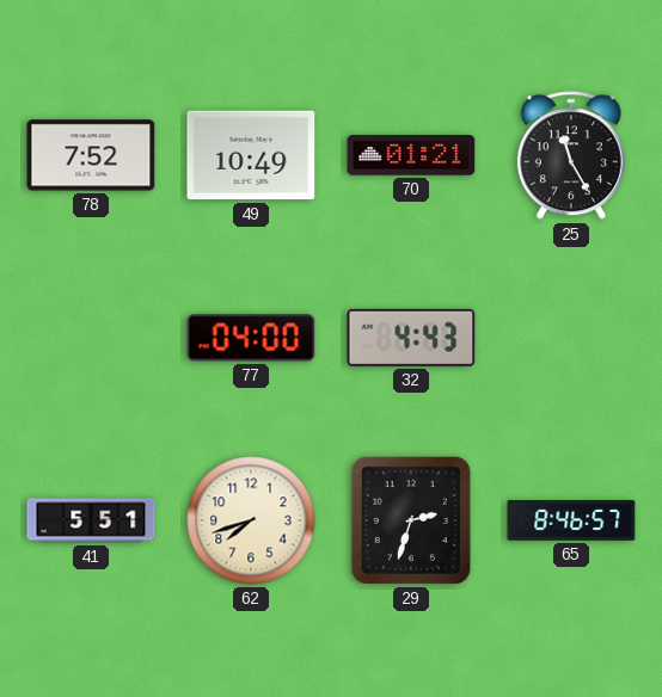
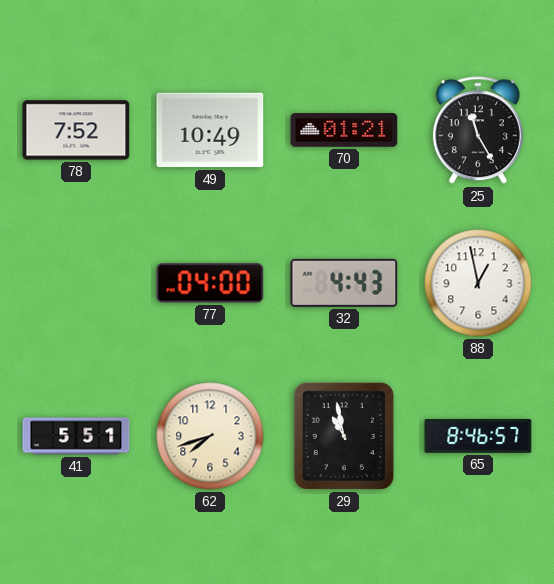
88: none -> 12:58 (478, 283)
29: 2:33 -> 10:58 (344, 436)
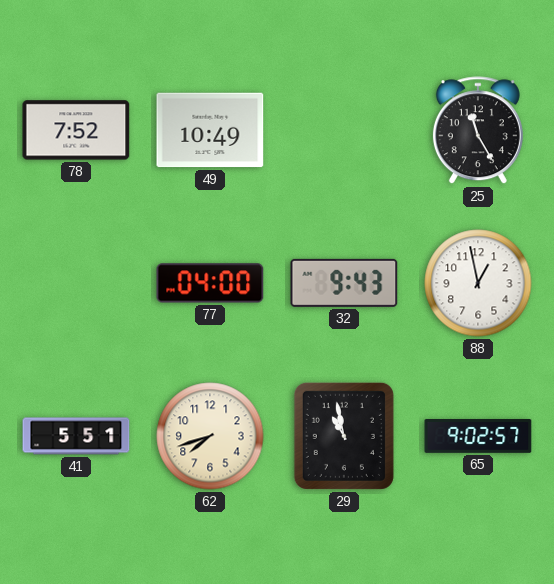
70: 01:21 -> none (344, 130)
32: 4:43 -> 9:43 (344, 283)
65: 8:46 -> 9:02 (478, 437)
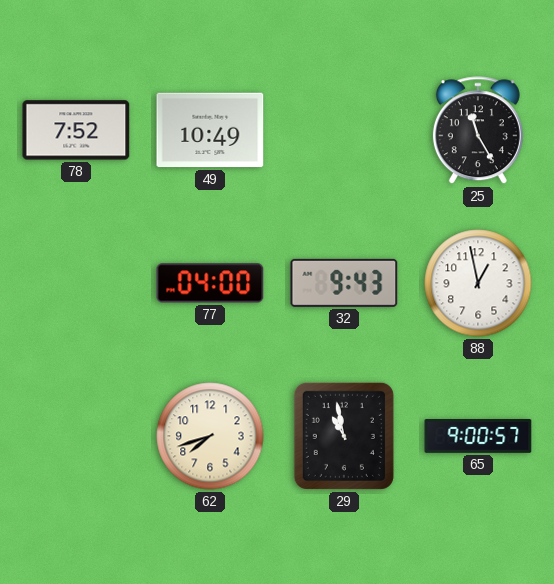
41: 5:51 -> none (76, 436)
65: 9:02 -> 9:00 (478, 437)
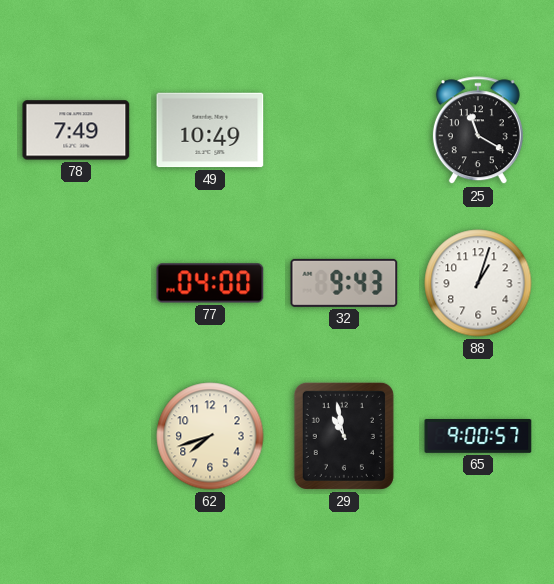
78: 7:52 -> 7:49 (76, 130)
25: 11:25 -> 11:20 (478, 131)
88: 12:58 -> 1:03 (478, 283)
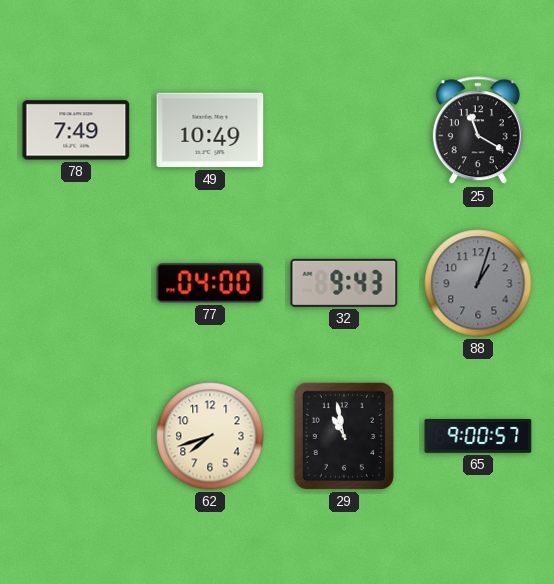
88 dial: white -> grey (478, 283)
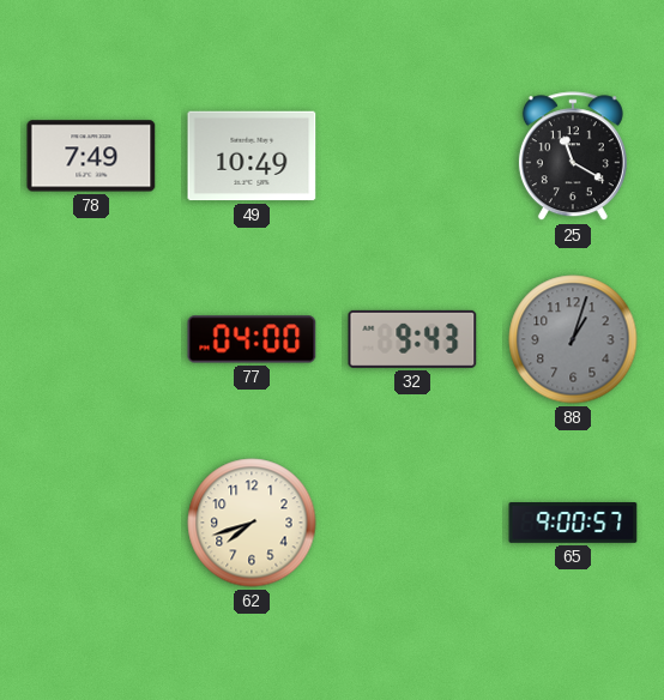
29: 10:58 -> none (344, 436)
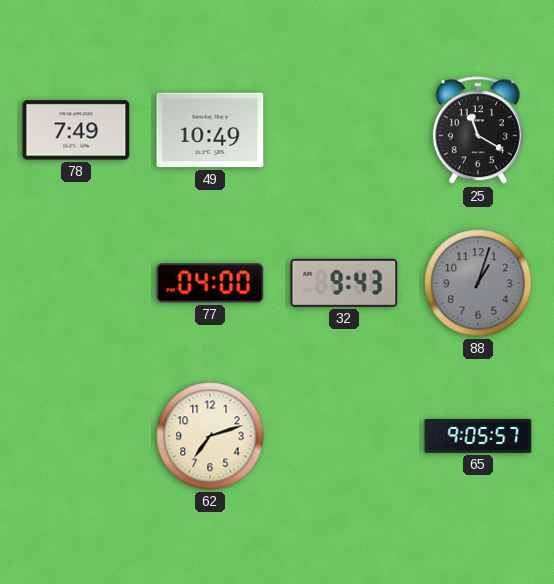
62: 7:42 -> 7:12 (210, 436)
65: 9:00 -> 9:05 (478, 437)
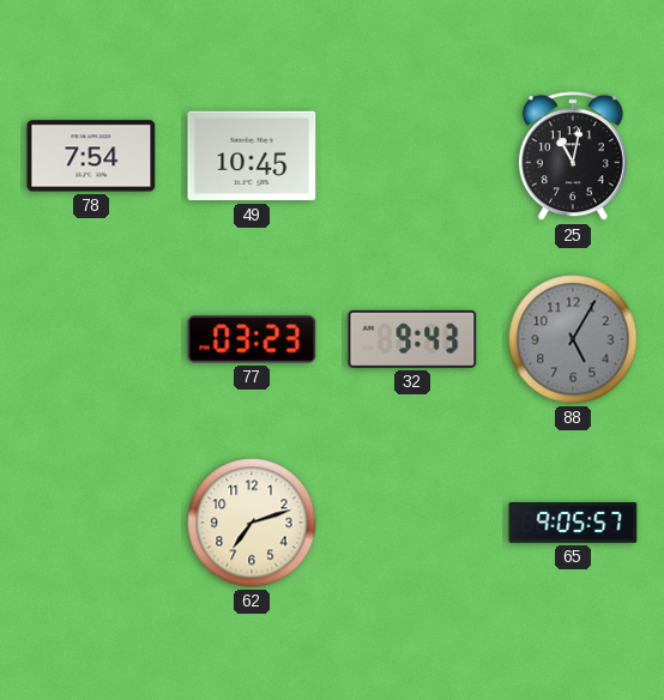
78: 7:49 -> 7:54 (91, 156)
49: 10:49 -> 10:45 (252, 156)
25: 11:20 -> 11:02 (573, 157)
77: 04:00 -> 03:23 (252, 339)
88: 1:03 -> 5:05 (573, 339)
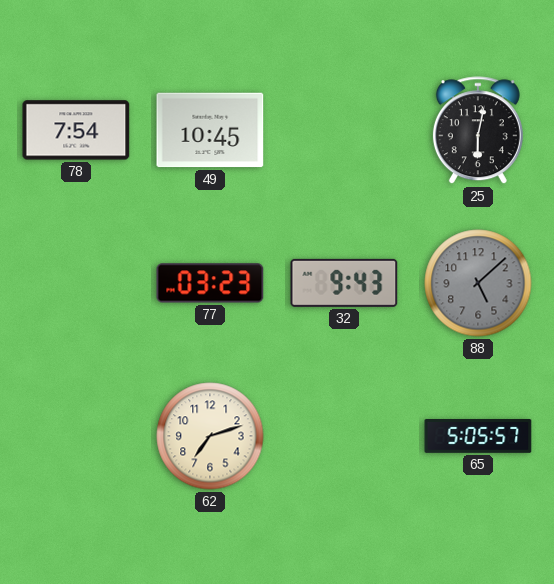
25: 11:02 -> 6:02 (478, 131)
88: 5:05 -> 5:08 (478, 283)
65: 9:05 -> 5:05 (478, 437)
